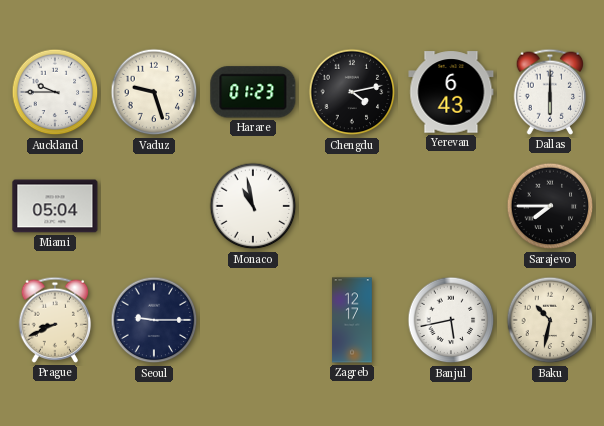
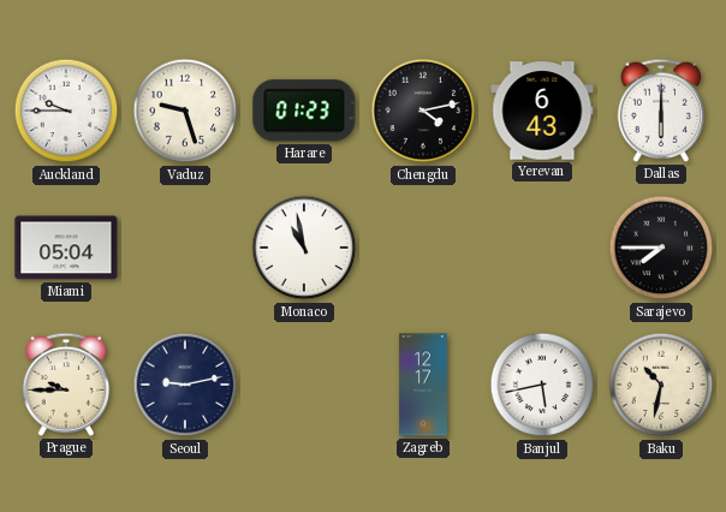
Prague: 8:41 -> 9:45 (66, 385)
Seoul: 9:15 -> 9:13 (185, 385)
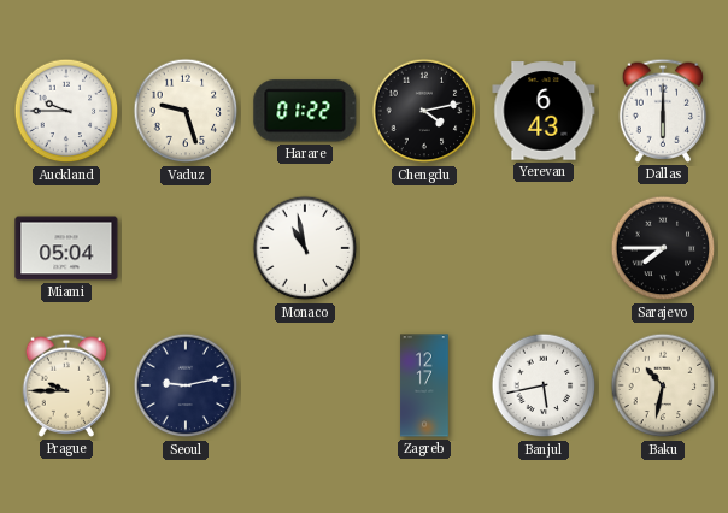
Harare: 01:23 -> 01:22 (305, 111)
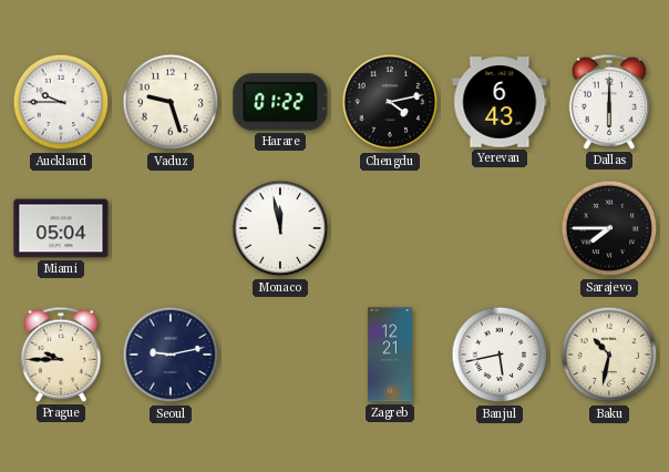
Monaco: 10:58 -> 11:58 (280, 228)
Zagreb: 12:17 -> 12:21 (390, 355)
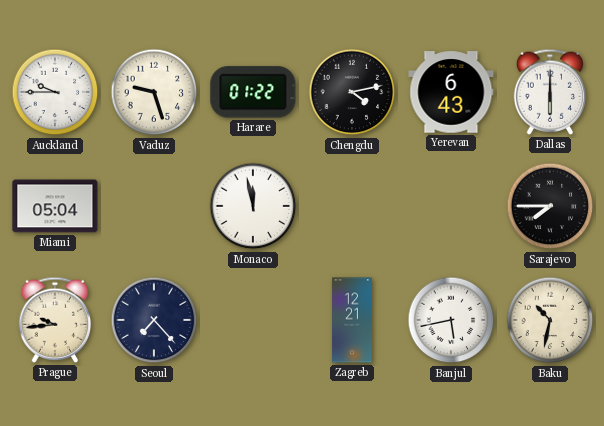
Prague: 9:45 -> 9:44 (55, 320)
Seoul: 9:13 -> 7:23 (154, 320)
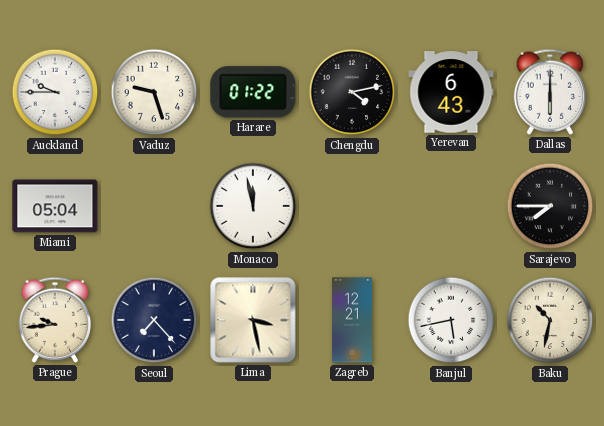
Lima: none -> 3:28 (253, 320)
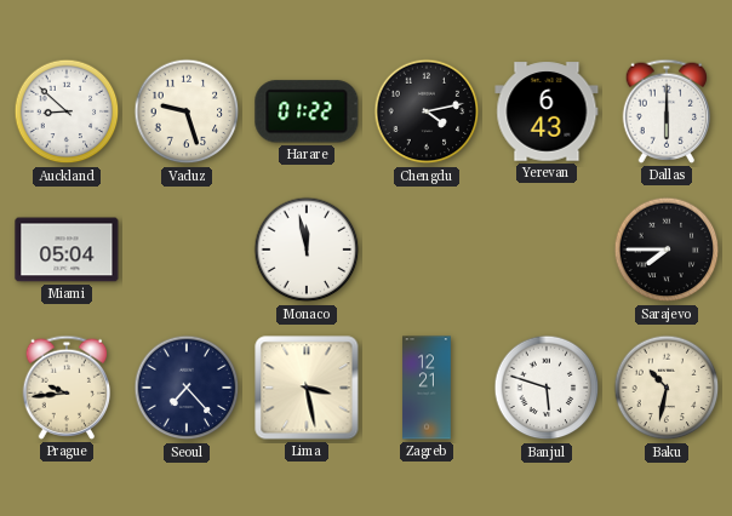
Auckland: 9:45 -> 8:52 (67, 111)
Banjul: 5:43 -> 5:48 (547, 388)
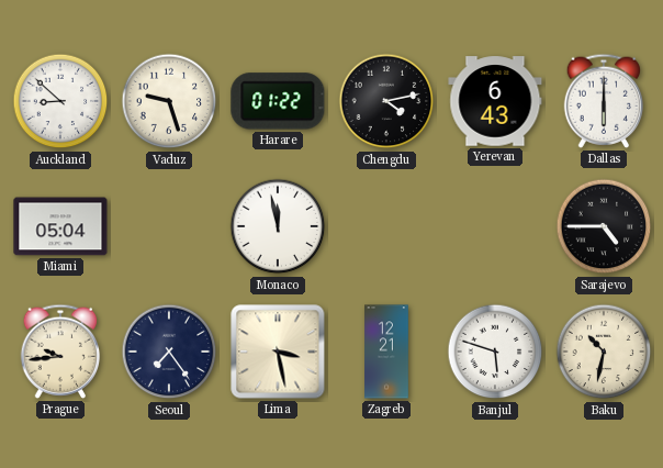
Sarajevo: 7:45 -> 4:45 (604, 226)
Seoul: 7:23 -> 7:24 (169, 352)
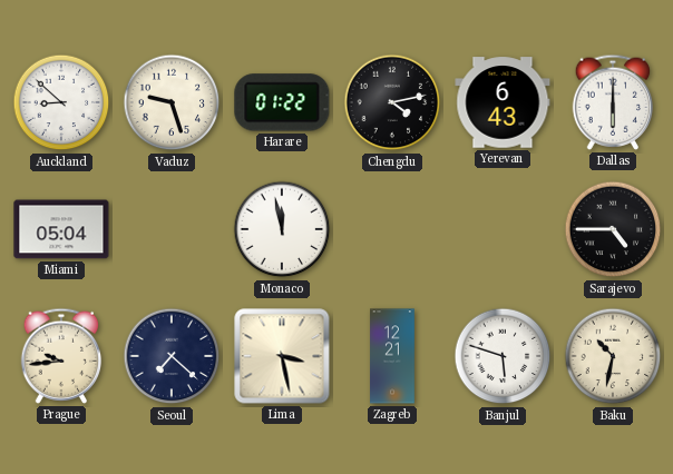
Seoul: 7:24 -> 7:22 (172, 356)
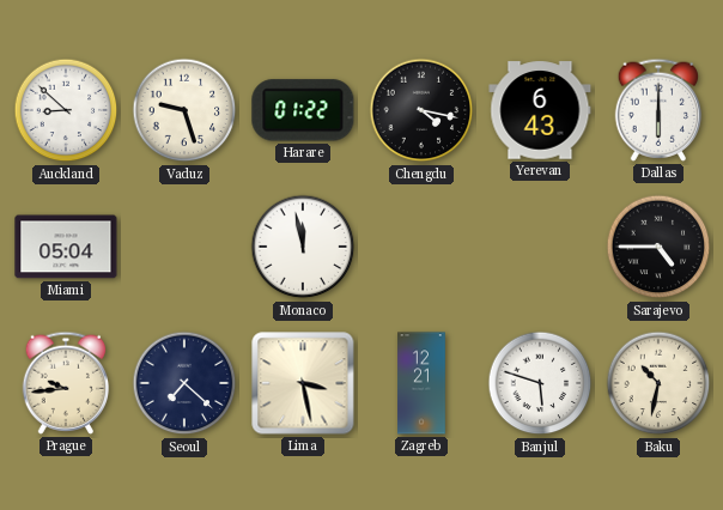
Chengdu: 4:13 -> 4:17 (421, 110)
